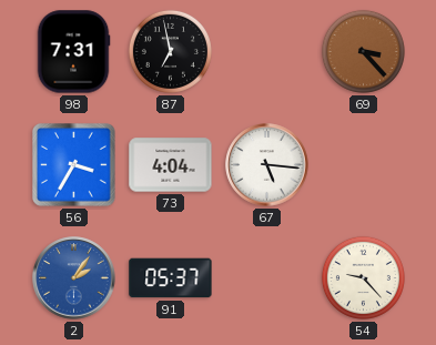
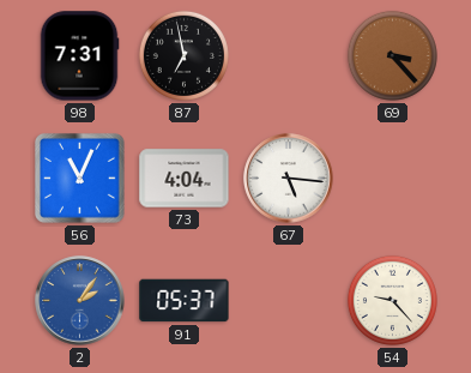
56: 3:35 -> 11:04 (80, 179)
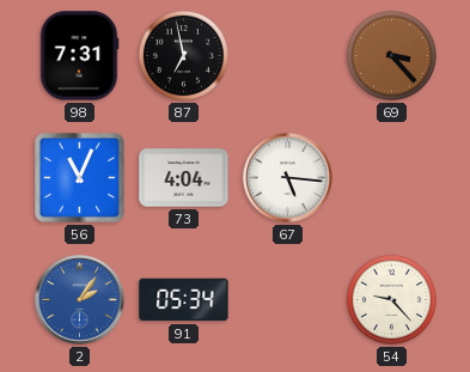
91: 05:37 -> 05:34 (184, 300)
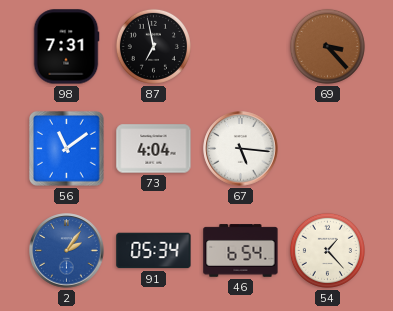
56: 11:04 -> 11:09 (67, 149)
46: none -> 6:54 (241, 251)
54: 9:23 -> 1:23 (327, 250)
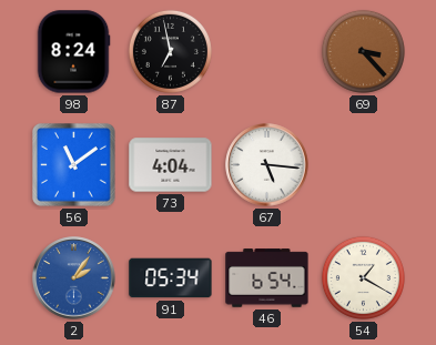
98: 7:31 -> 8:24 (73, 52)
54: 1:23 -> 1:20 (363, 277)
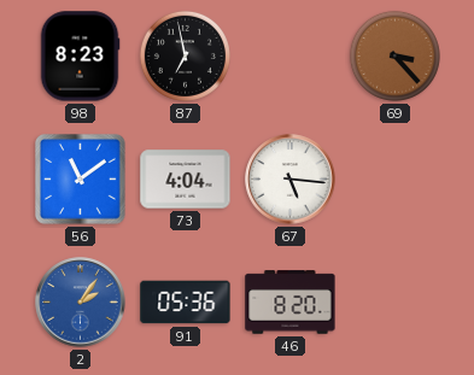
98: 8:24 -> 8:23 (80, 57)
91: 05:34 -> 05:36 (186, 303)
46: 6:54 -> 8:20 (291, 303)
54: 1:20 -> none (363, 277)
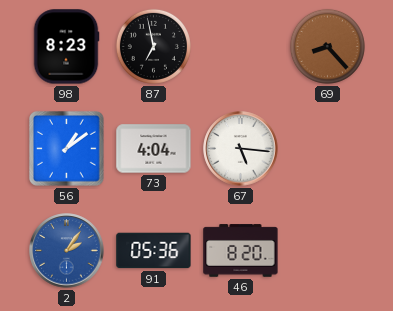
69: 3:23 -> 8:23 (327, 46)
56: 11:09 -> 1:09 (67, 149)
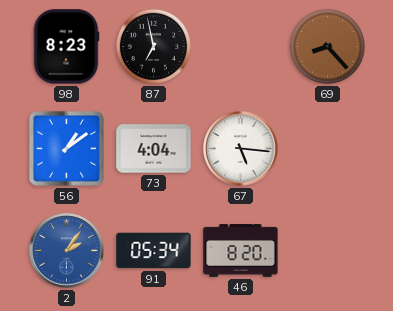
91: 05:36 -> 05:34 (154, 251)
